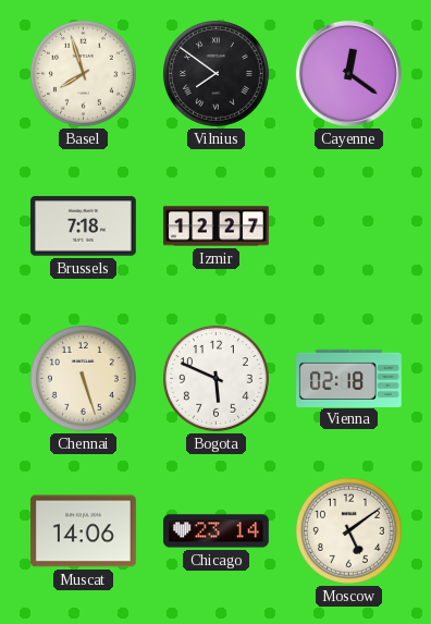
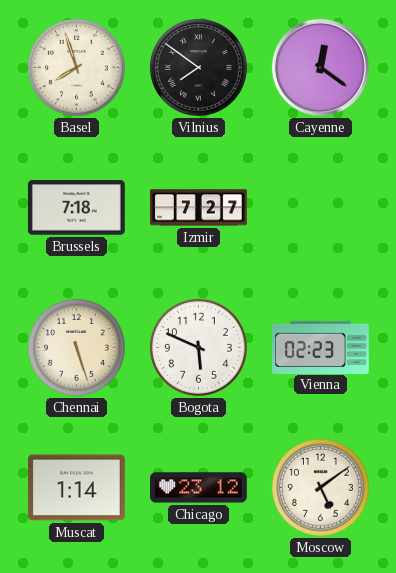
Izmir: 12:27 -> 7:27 (199, 208)
Vienna: 02:18 -> 02:23 (321, 347)
Muscat: 14:06 -> 1:14 (76, 488)
Chicago: 23:14 -> 23:12 (199, 488)
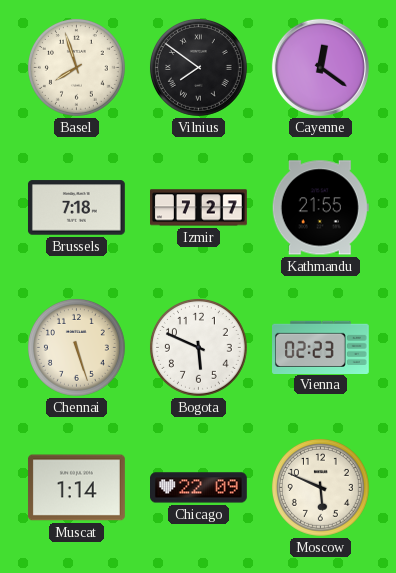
Kathmandu: none -> 21:55 (320, 208)
Chicago: 23:12 -> 22:09 (199, 488)
Moscow: 5:09 -> 5:49 (320, 487)
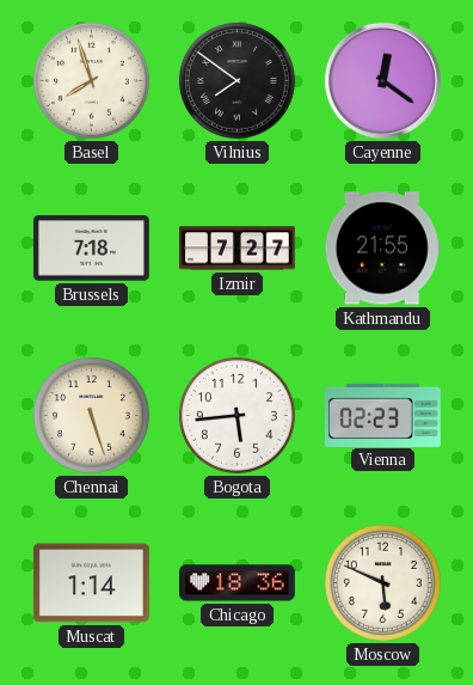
Bogota: 5:49 -> 5:44 (236, 415)
Chicago: 22:09 -> 18:36 (238, 583)
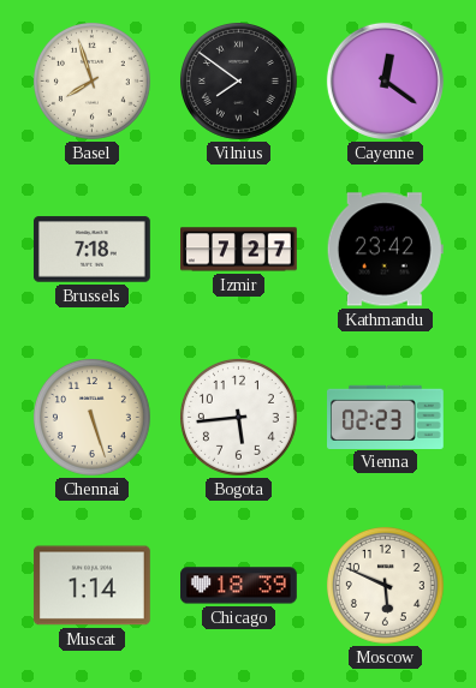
Kathmandu: 21:55 -> 23:42 (385, 250)
Chicago: 18:36 -> 18:39 (239, 586)
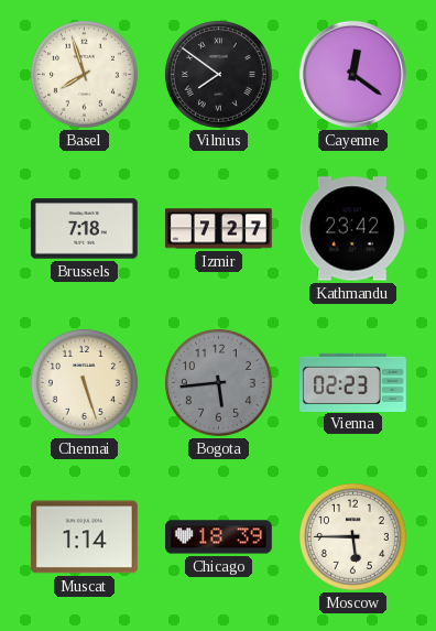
Bogota dial: white -> grey (218, 382)
Moscow: 5:49 -> 5:45 (352, 536)
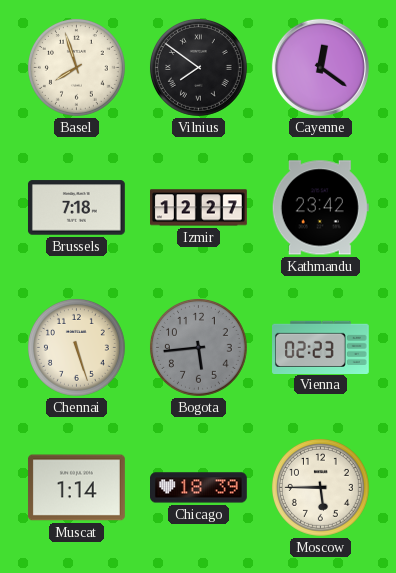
Izmir: 7:27 -> 12:27 (199, 208)
